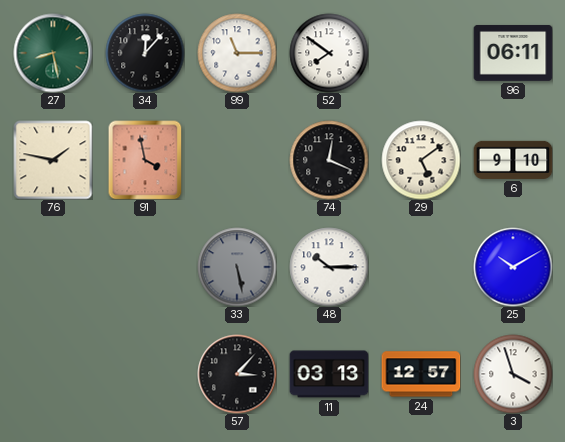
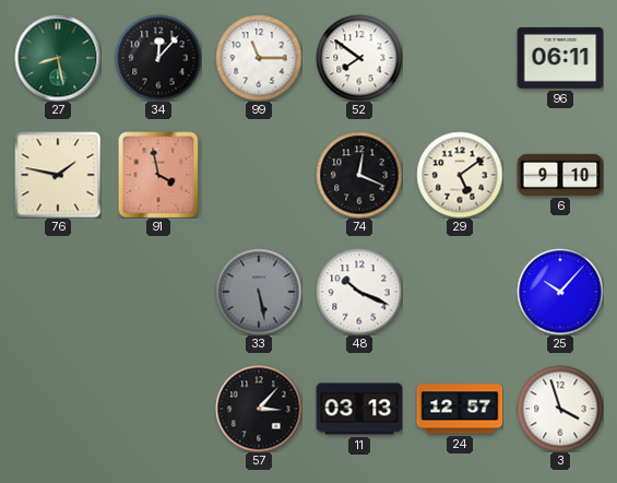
48: 10:15 -> 10:19 (359, 292)
25: 10:10 -> 10:07 (560, 292)
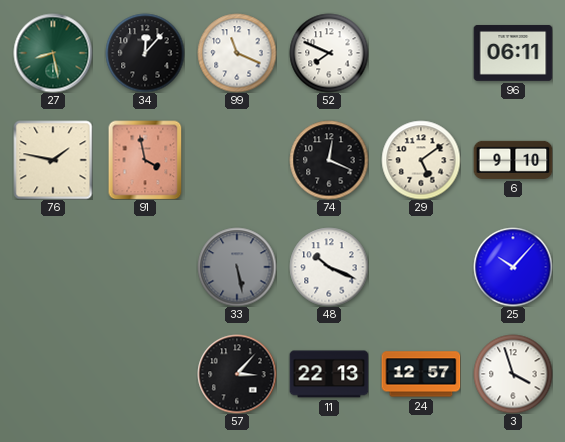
99: 11:15 -> 11:19 (237, 53)
52: 7:51 -> 7:49 (329, 53)
11: 03:13 -> 22:13 (329, 374)
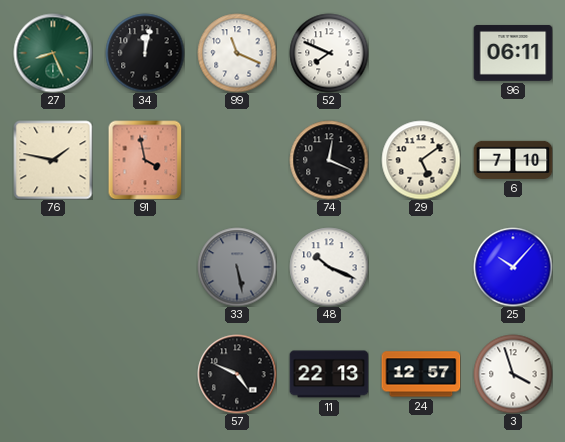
27: 8:28 -> 8:26 (53, 53)
34: 12:07 -> 12:02 (145, 53)
6: 9:10 -> 7:10 (513, 160)
57: 3:07 -> 4:49 (237, 374)
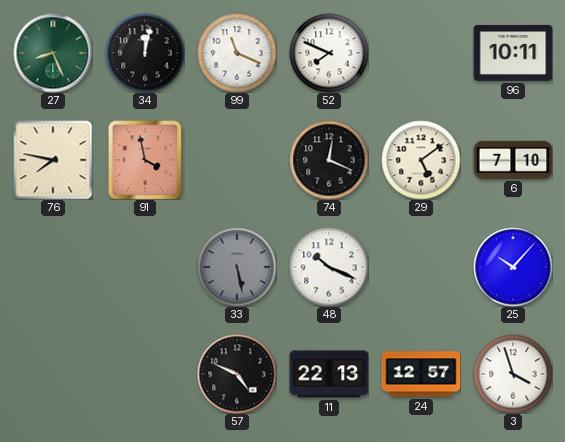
96: 06:11 -> 10:11 (513, 53)
76: 1:47 -> 7:47 (53, 160)
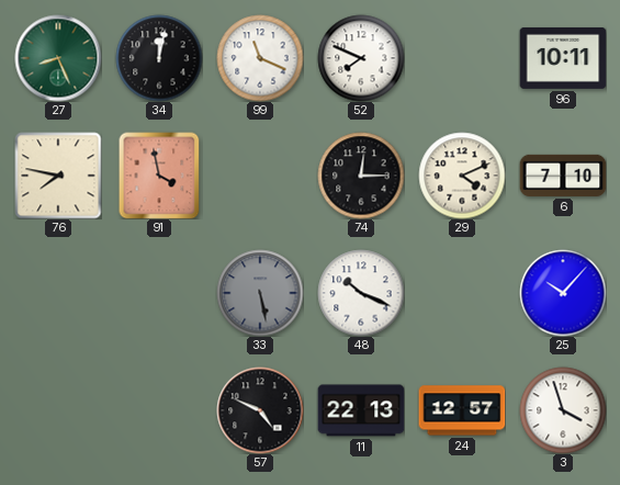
74: 12:19 -> 12:15 (361, 176)
29: 5:09 -> 4:11 (462, 176)
